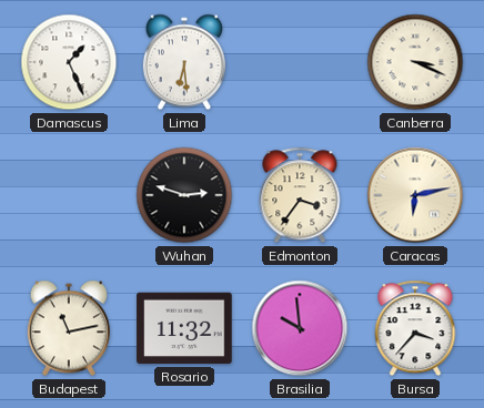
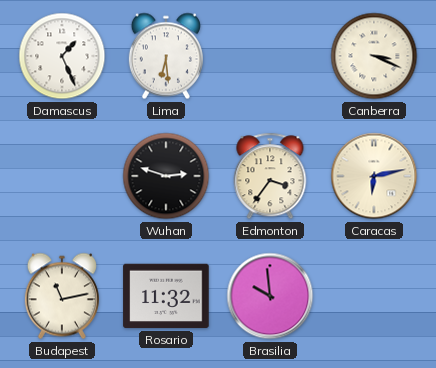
Bursa: 3:37 -> none (415, 328)
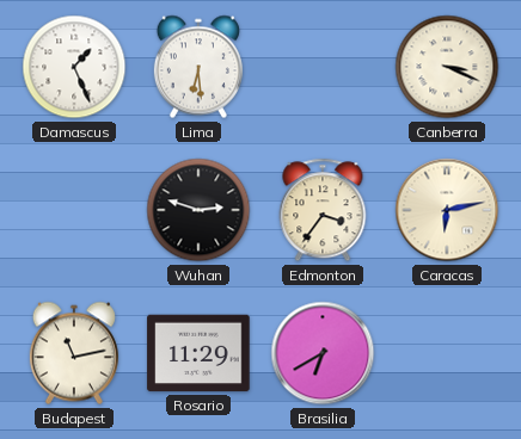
Rosario: 11:32 -> 11:29 (198, 353)
Brasilia: 9:59 -> 6:40 (323, 353)
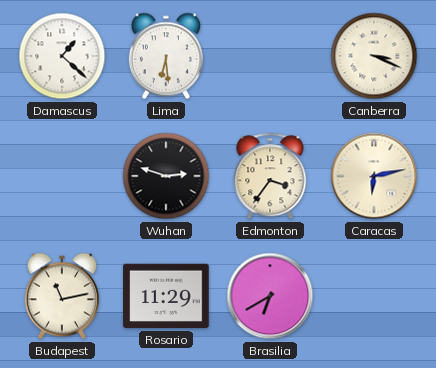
Damascus: 1:26 -> 1:22 (62, 56)
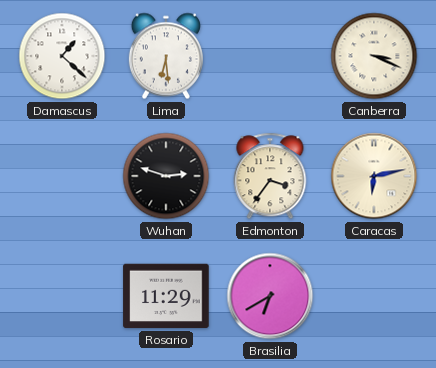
Budapest: 11:13 -> none (62, 296)
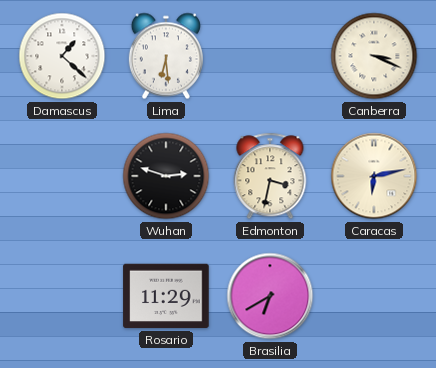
Edmonton: 3:36 -> 3:32 (270, 176)
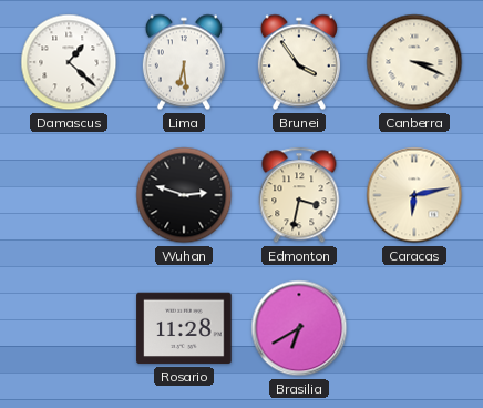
Brunei: none -> 3:54 (299, 62)
Rosario: 11:29 -> 11:28 (184, 328)
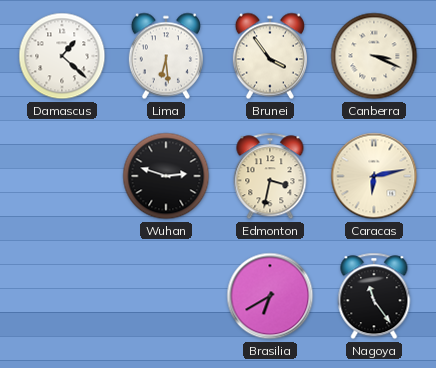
Rosario: 11:28 -> none (184, 328)
Nagoya: none -> 11:24 (374, 296)
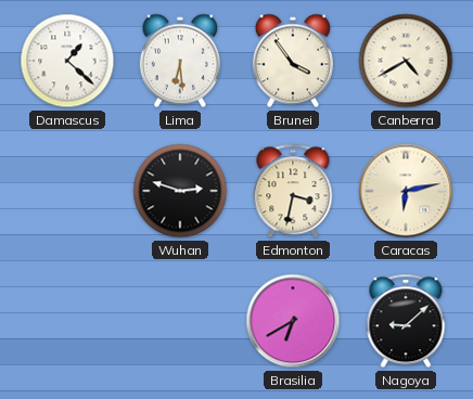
Canberra: 3:19 -> 4:40 (406, 61)
Nagoya: 11:24 -> 9:08 (406, 321)
